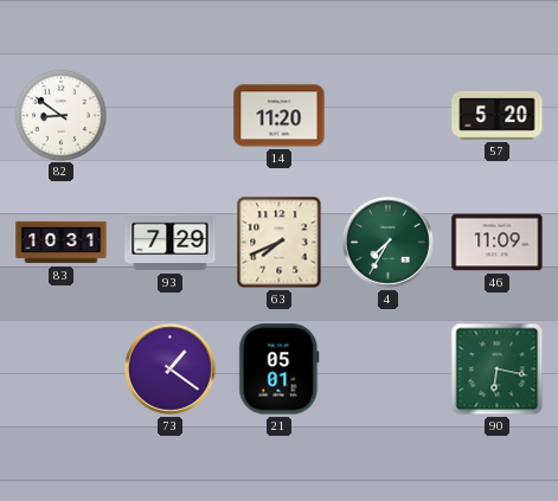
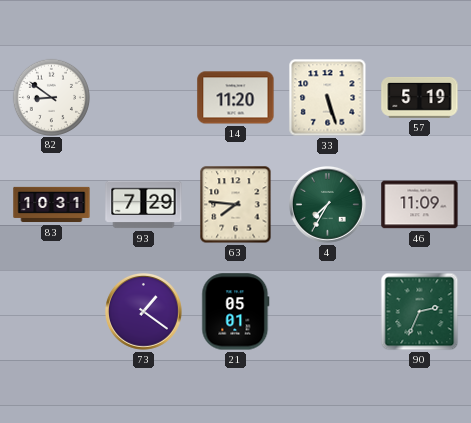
33: none -> 5:27 (328, 98)
57: 5:20 -> 5:19 (420, 98)
63: 7:41 -> 7:46 (236, 205)
90: 6:17 -> 2:34 (420, 312)
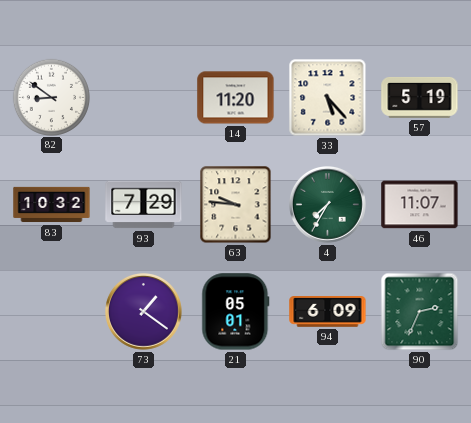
33: 5:27 -> 5:23 (328, 98)
83: 10:31 -> 10:32 (52, 205)
63: 7:46 -> 9:46 (236, 205)
46: 11:09 -> 11:07 (420, 205)
94: none -> 6:09 (328, 312)
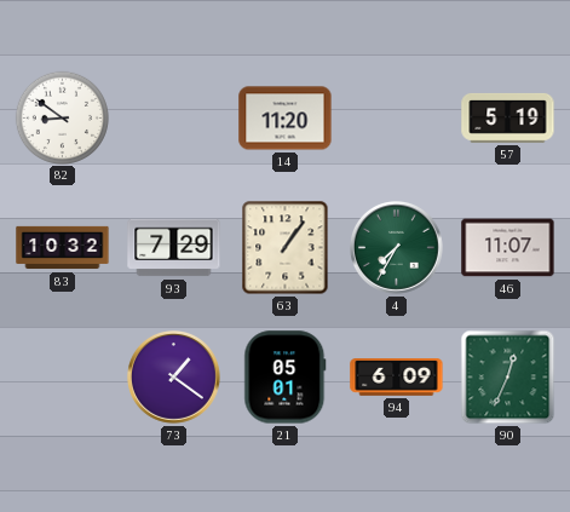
33: 5:23 -> none (328, 98)
63: 9:46 -> 1:06 (286, 248)
90: 2:34 -> 12:34 (508, 378)
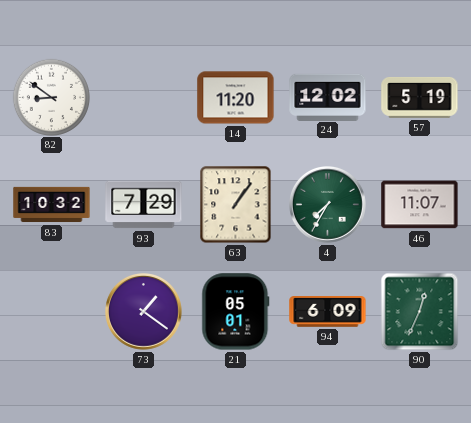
24: none -> 12:02 (328, 97)
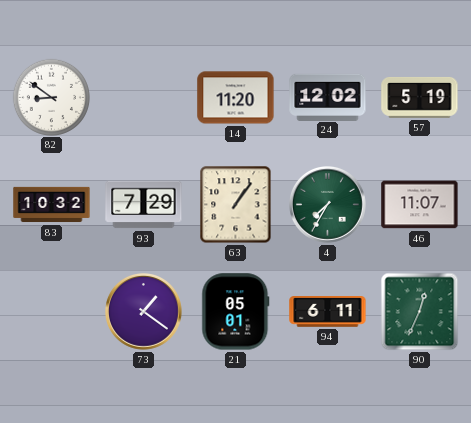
94: 6:09 -> 6:11 (328, 312)
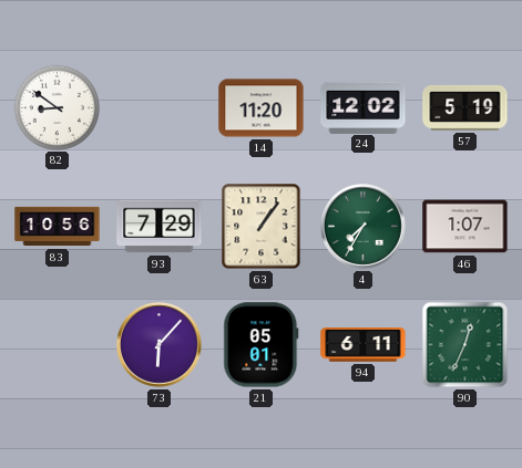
83: 10:32 -> 10:56 (58, 227)
46: 11:07 -> 1:07 (465, 227)
73: 1:21 -> 6:07 (160, 345)
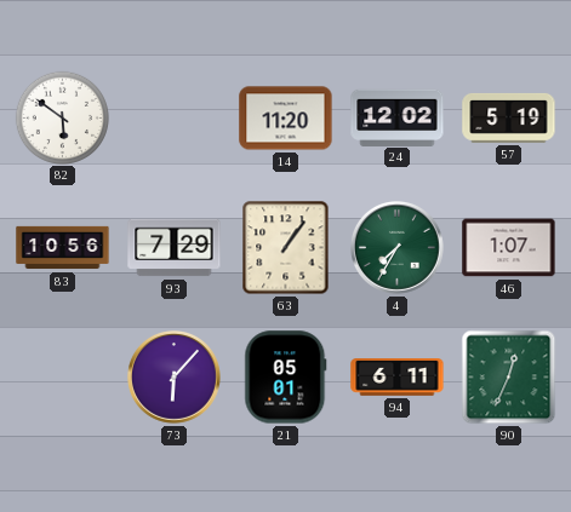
82: 8:51 -> 5:51 (62, 117)
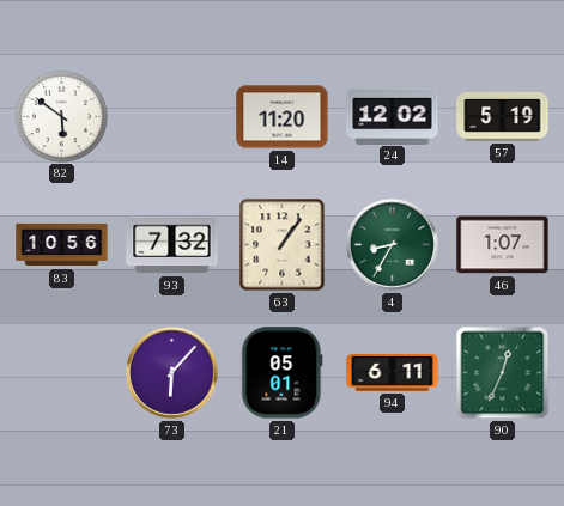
93: 7:29 -> 7:32 (172, 245)
4: 7:35 -> 8:35 (393, 245)
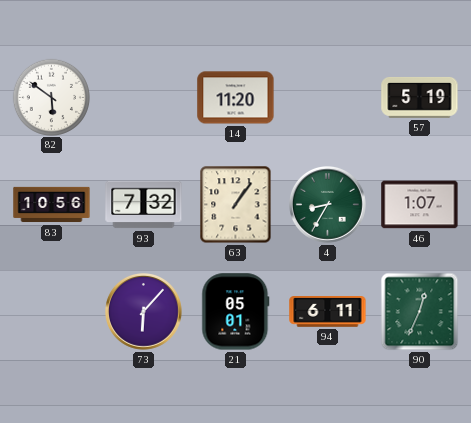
24: 12:02 -> none (393, 116)
